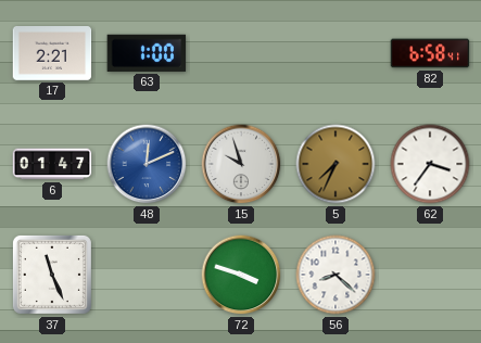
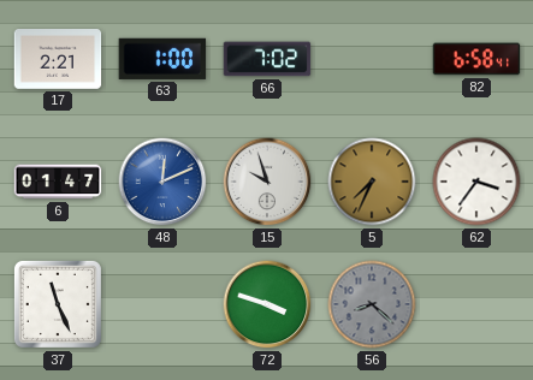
66: none -> 7:02 (267, 59)
56 dial: white -> grey (372, 304)
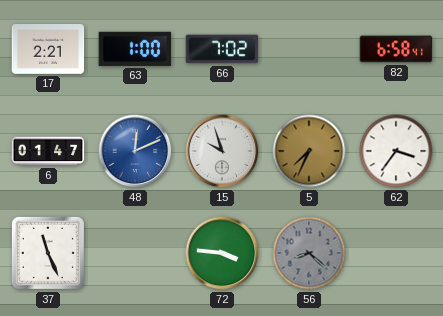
72: 3:48 -> 3:46 (222, 253)
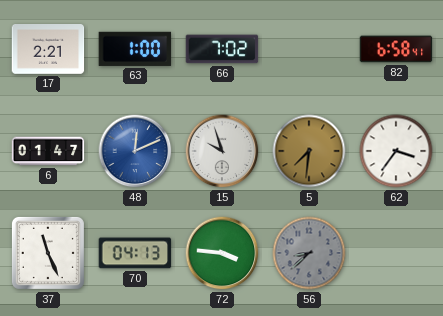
5: 7:34 -> 7:31 (309, 151)
70: none -> 04:13 (135, 253)
56: 8:22 -> 8:38 (309, 253)
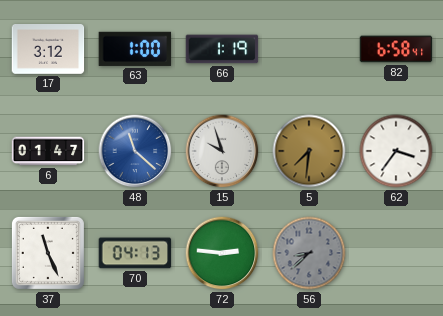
17: 2:21 -> 3:12 (48, 50)
66: 7:02 -> 1:19 (222, 49)
48: 12:11 -> 11:22 (135, 151)
72: 3:46 -> 2:46 (222, 253)
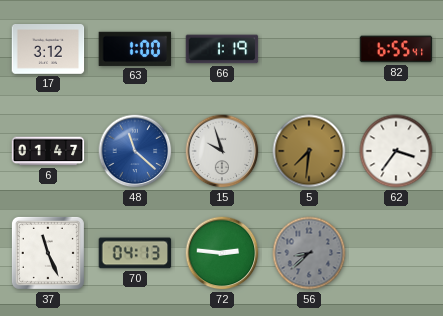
82: 6:58 -> 6:55 (396, 49)
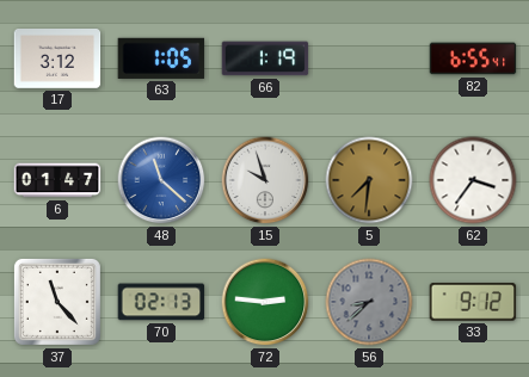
63: 1:00 -> 1:05 (161, 58)
37: 11:26 -> 11:23 (57, 302)
70: 04:13 -> 02:13 (161, 302)
33: none -> 9:12 (473, 302)
